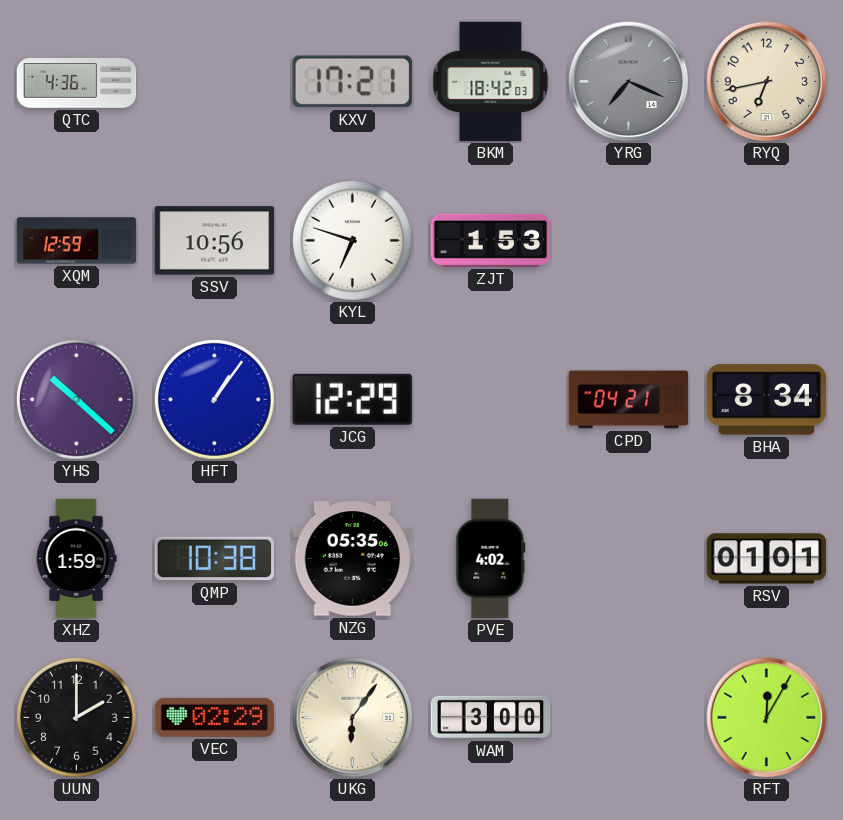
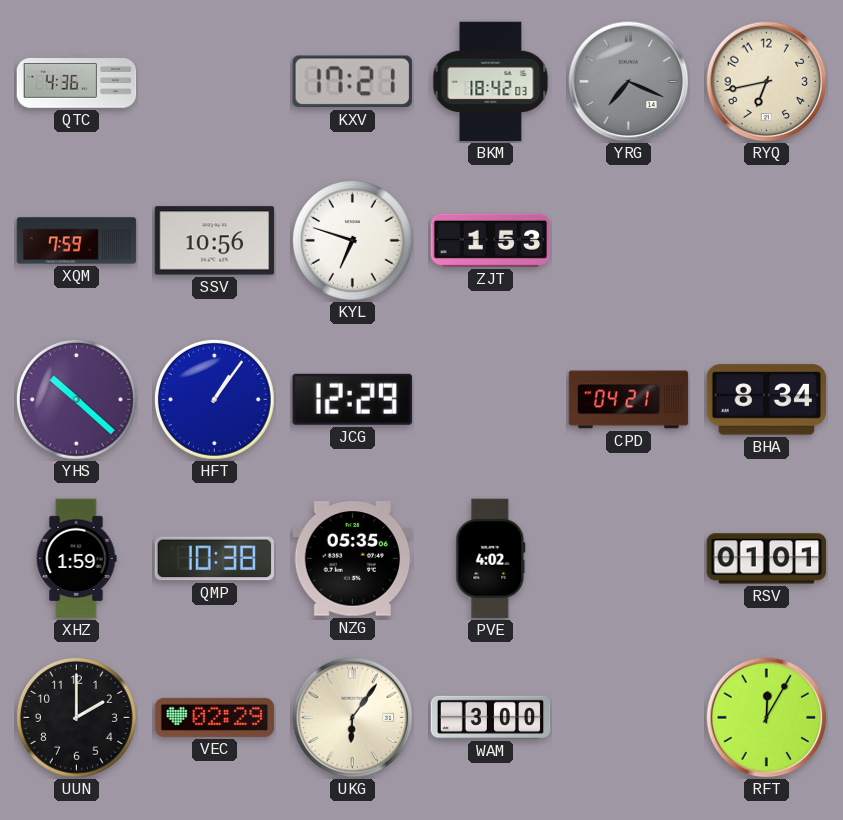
XQM: 12:59 -> 7:59 (77, 241)
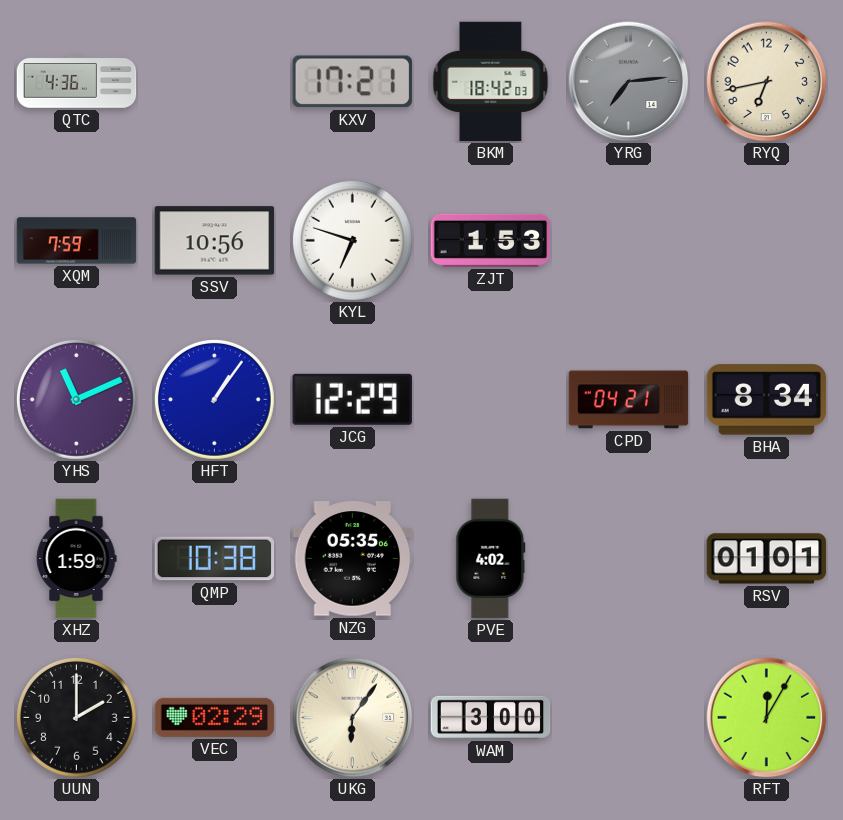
YRG: 7:19 -> 7:14 (629, 82)
YHS: 10:22 -> 11:11 (76, 399)
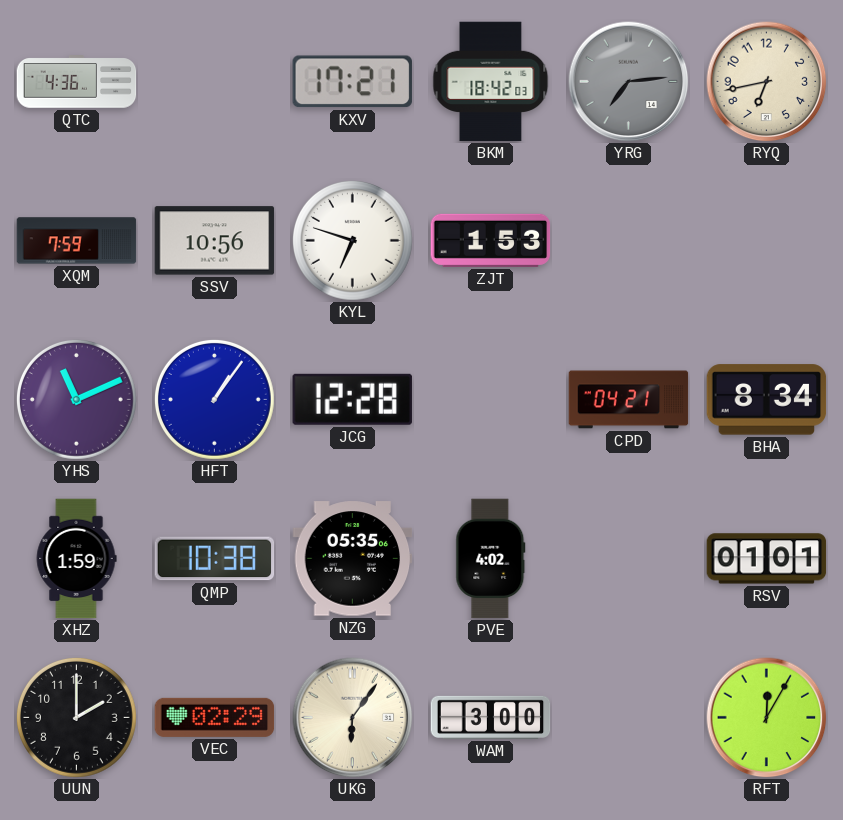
JCG: 12:29 -> 12:28 (352, 399)
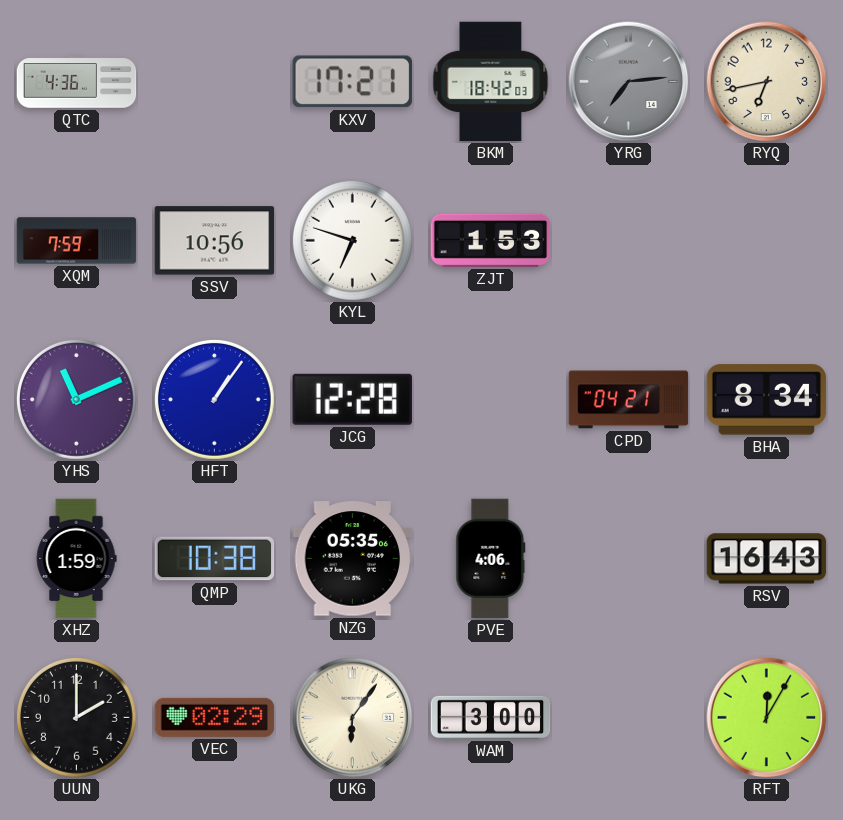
PVE: 4:02 -> 4:06 (491, 559)
RSV: 01:01 -> 16:43 (767, 559)
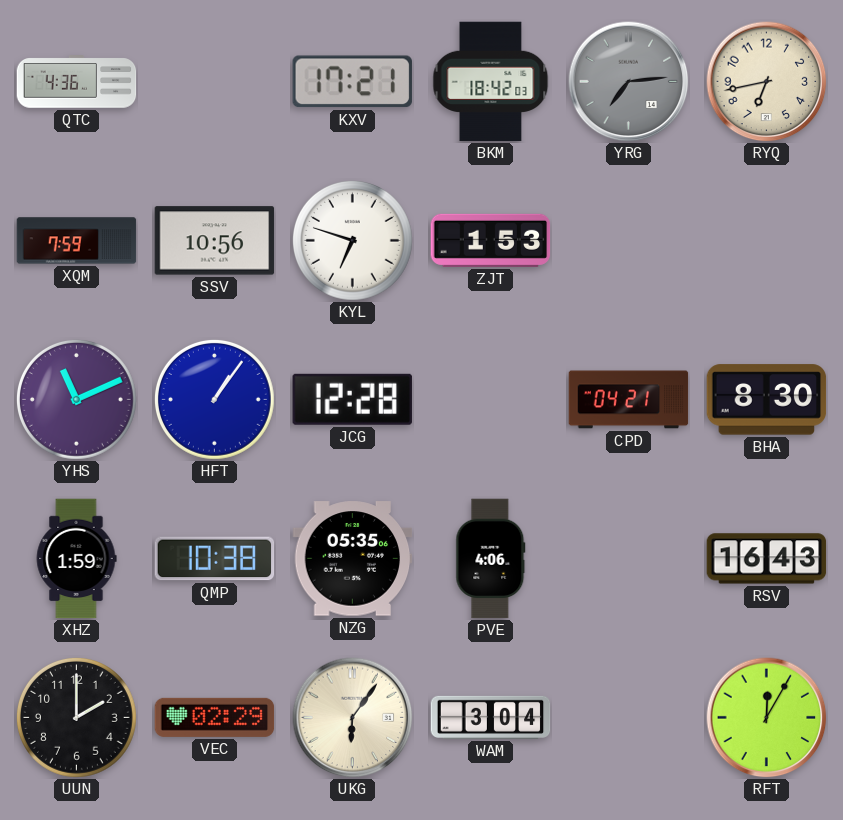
BHA: 8:34 -> 8:30 (767, 400)
WAM: 3:00 -> 3:04 (491, 717)
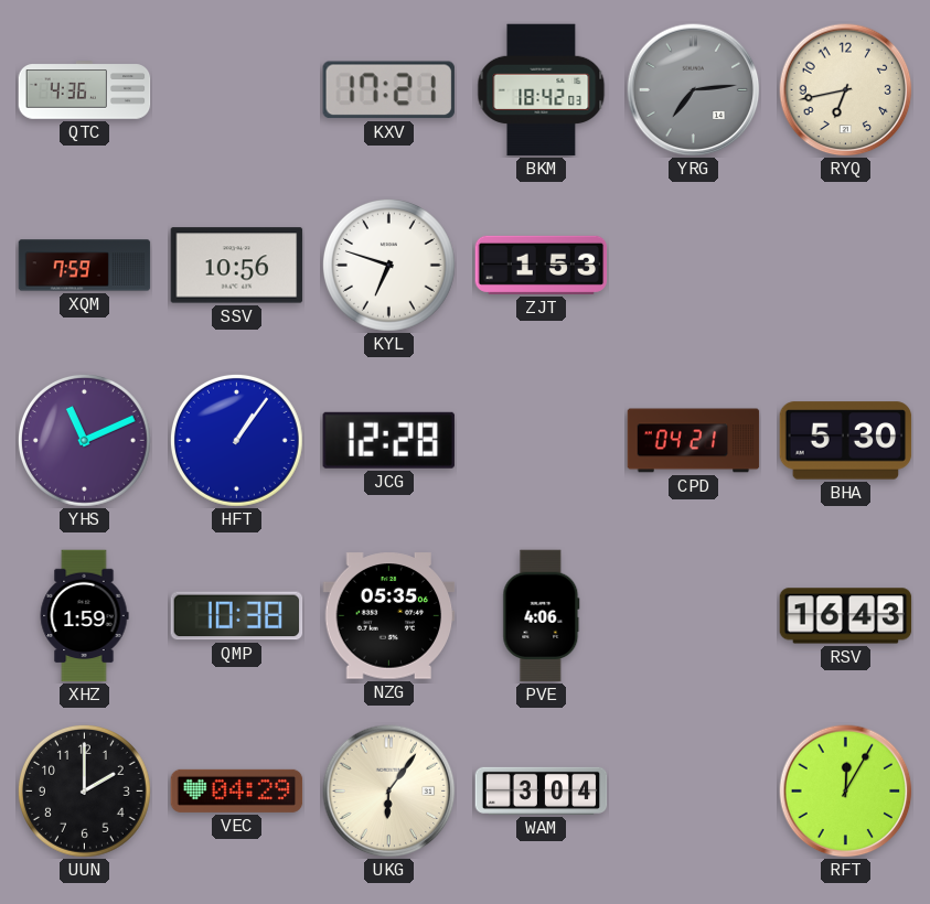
BHA: 8:30 -> 5:30 (846, 441)
VEC: 02:29 -> 04:29 (237, 790)
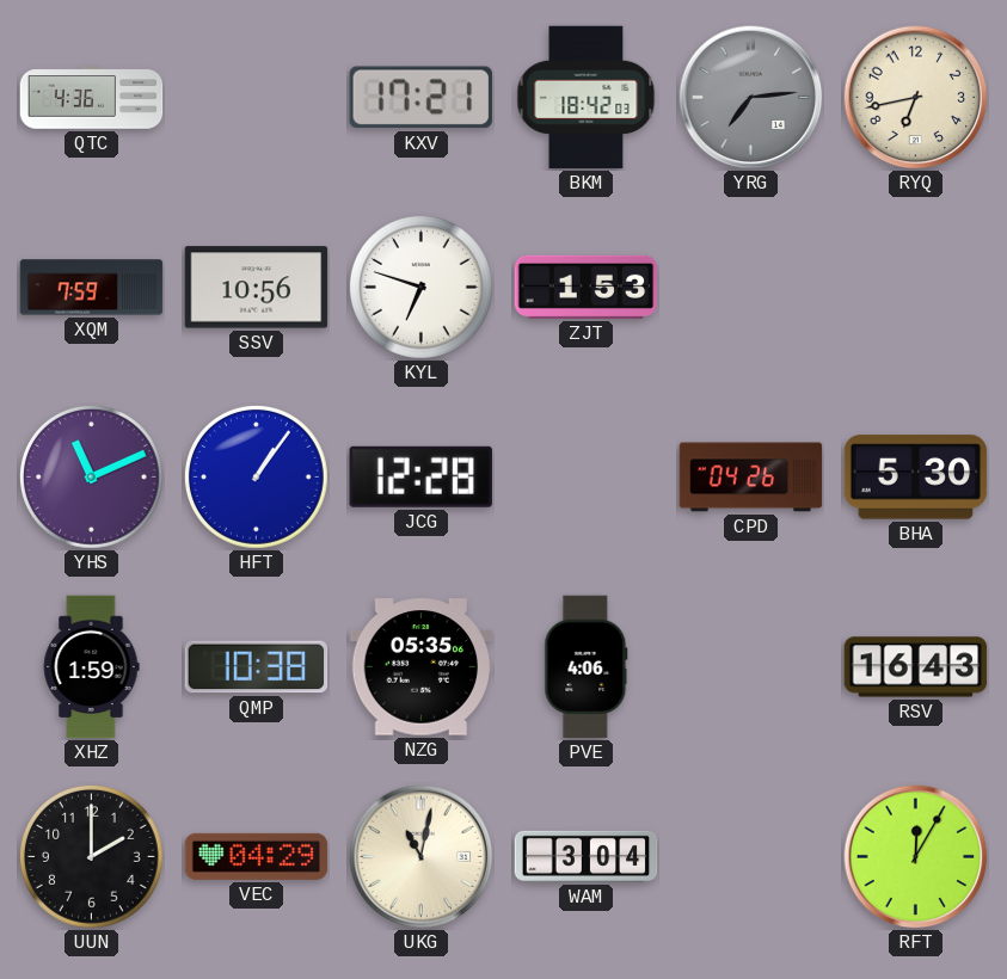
CPD: 04:21 -> 04:26 (751, 478)
UKG: 6:06 -> 11:02 (422, 857)
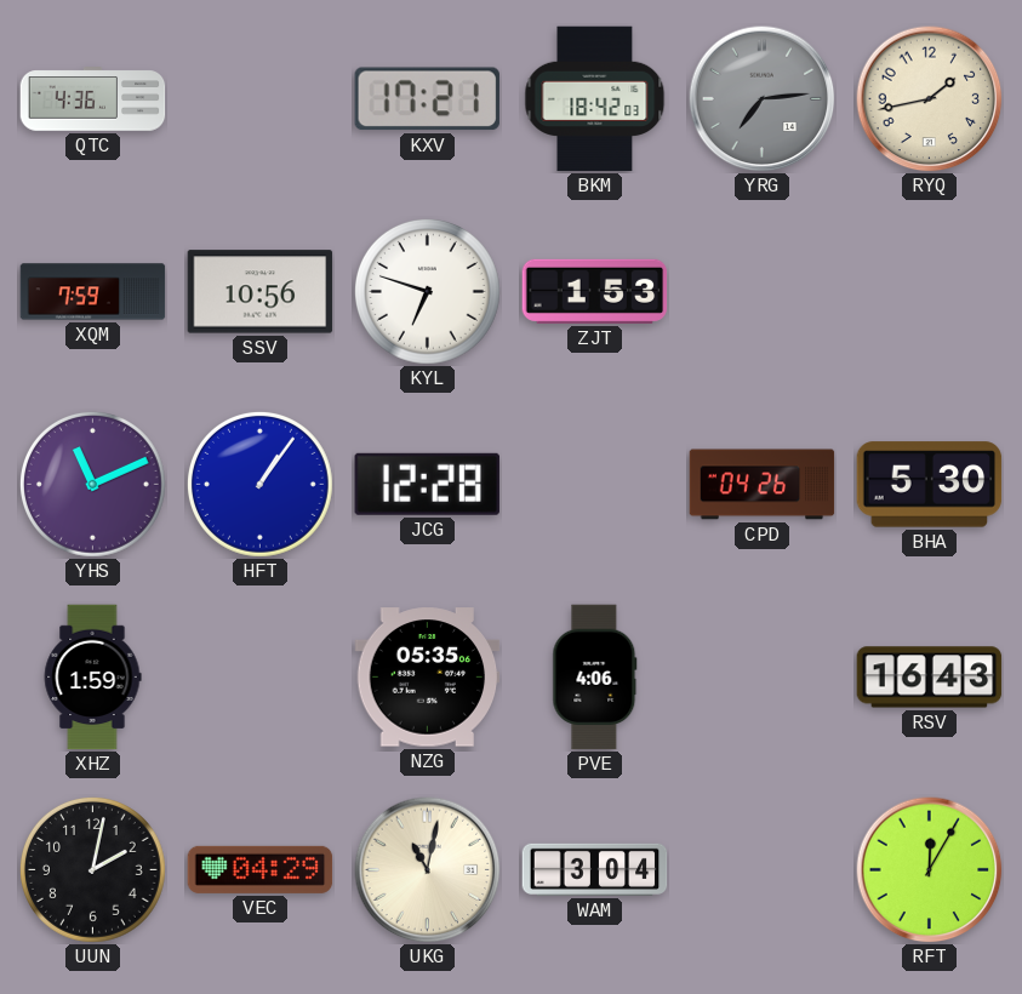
RYQ: 6:43 -> 1:43 (930, 99)
QMP: 10:38 -> none (257, 667)
UUN: 2:00 -> 2:02 (92, 869)
